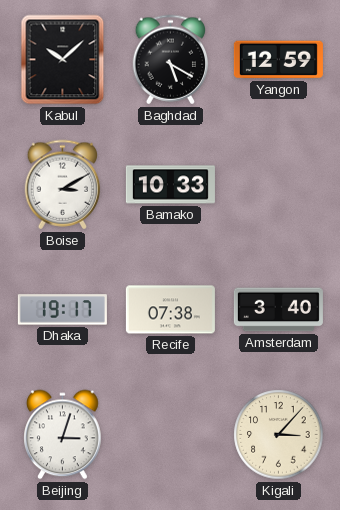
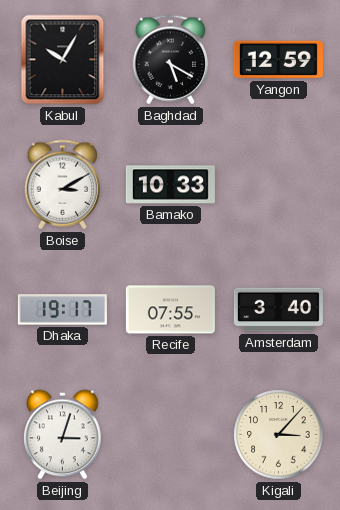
Kabul: 10:08 -> 10:05 (63, 60)
Recife: 07:38 -> 07:55 (170, 310)
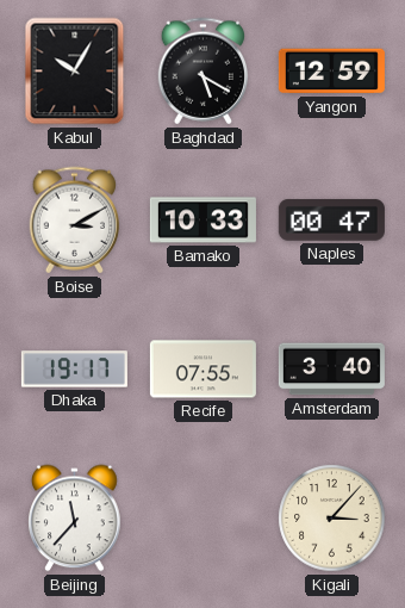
Naples: none -> 00:47 (331, 221)
Beijing: 3:03 -> 11:37 (75, 519)
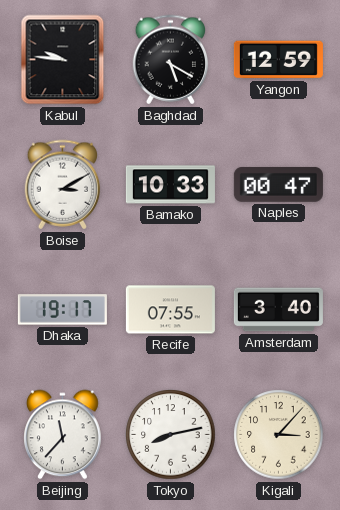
Kabul: 10:05 -> 9:46 (63, 60)
Tokyo: none -> 8:13 (171, 435)
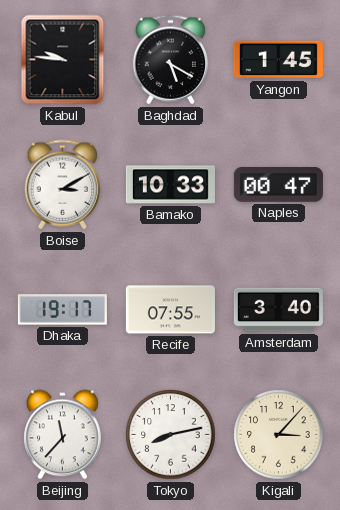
Yangon: 12:59 -> 1:45 (278, 60)
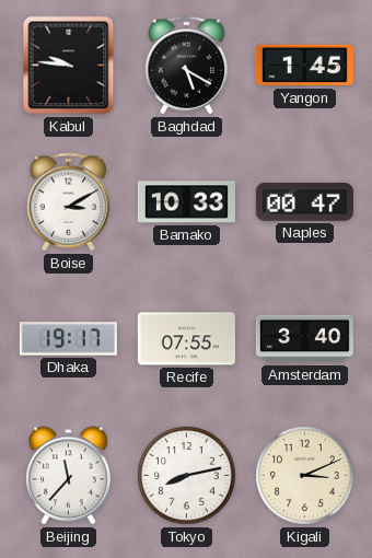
Kigali: 3:07 -> 3:11 (305, 476)
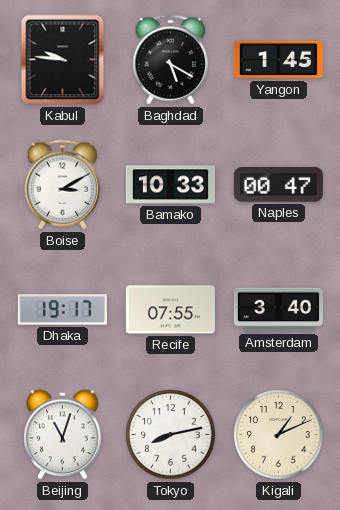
Beijing: 11:37 -> 11:03 (63, 435)
Kigali: 3:11 -> 1:11 (279, 435)
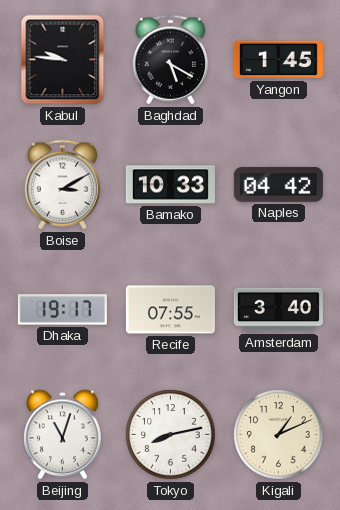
Naples: 00:47 -> 04:42 (278, 185)
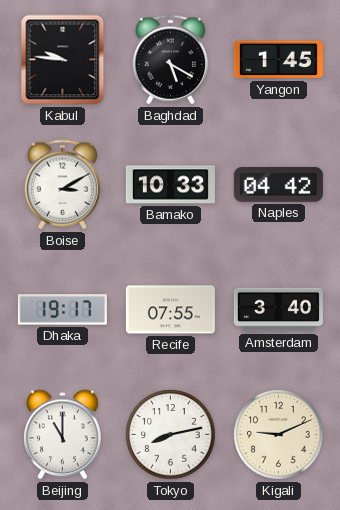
Beijing: 11:03 -> 11:00 (63, 435)
Kigali: 1:11 -> 9:11 (279, 435)
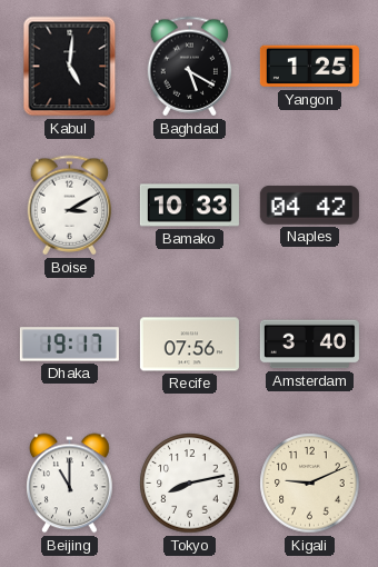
Kabul: 9:46 -> 5:01 (70, 67)
Yangon: 1:45 -> 1:25 (309, 67)
Recife: 07:55 -> 07:56 (189, 345)
